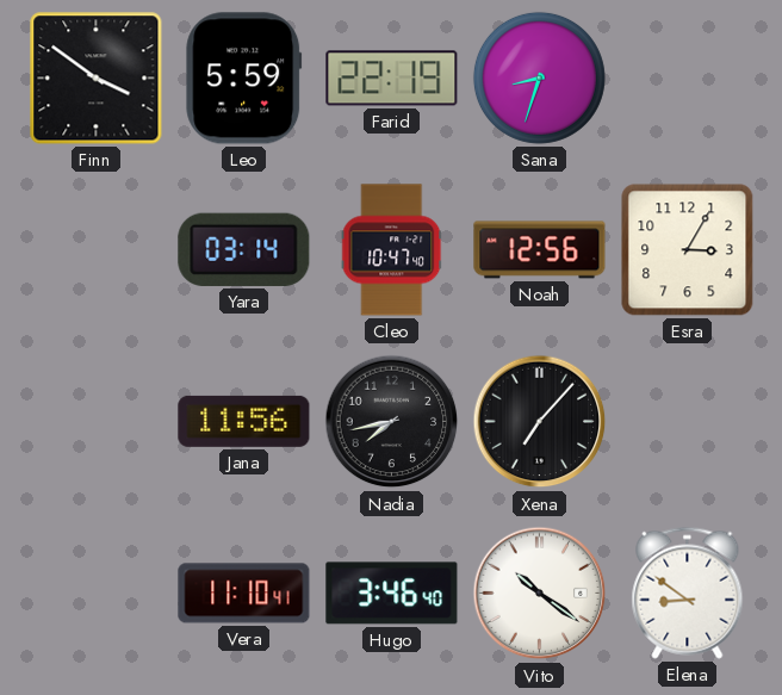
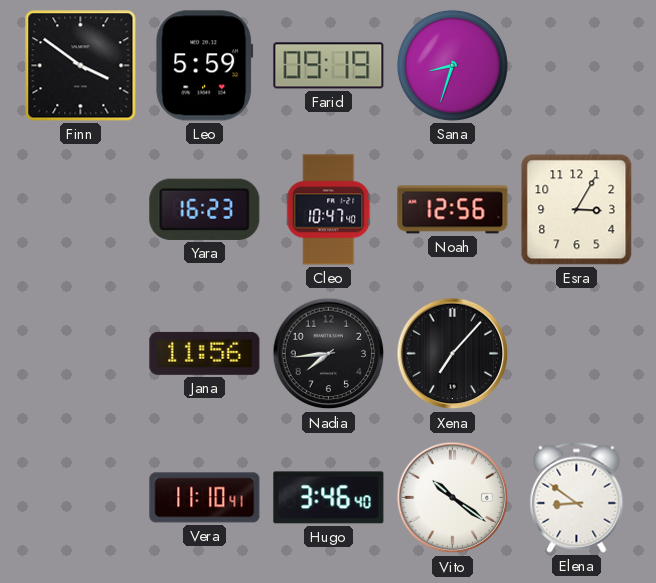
Farid: 22:19 -> 09:19 (329, 66)
Yara: 03:14 -> 16:23 (205, 209)
Nadia: 7:43 -> 7:44 (329, 354)
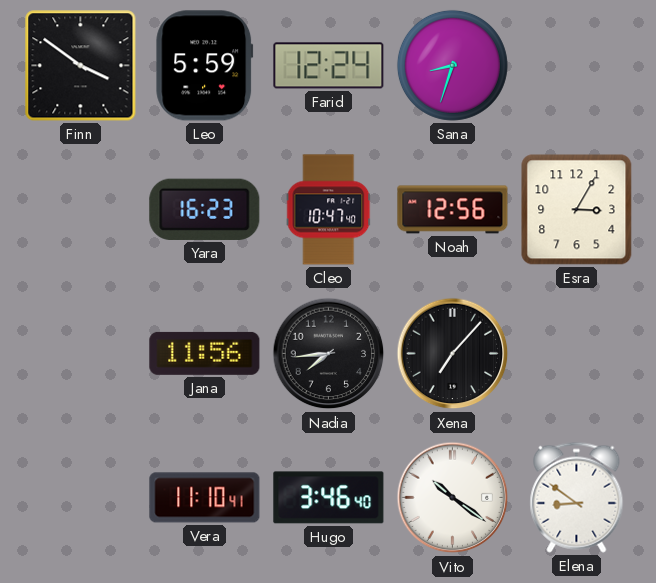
Farid: 09:19 -> 12:24 (329, 66)
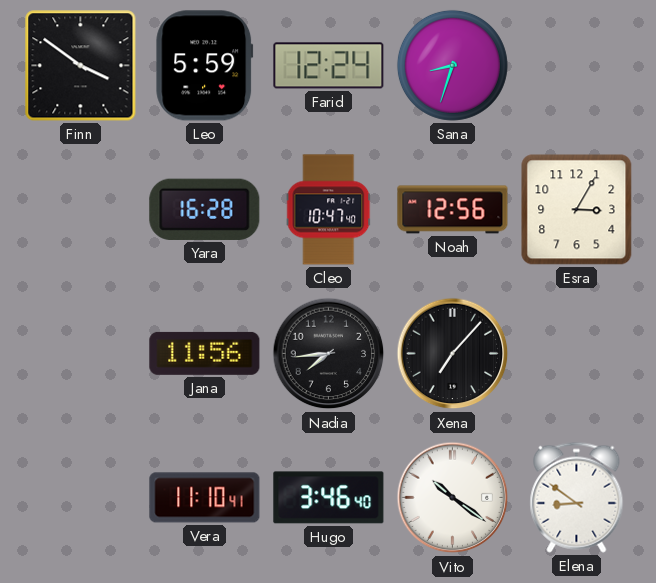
Yara: 16:23 -> 16:28 (205, 209)
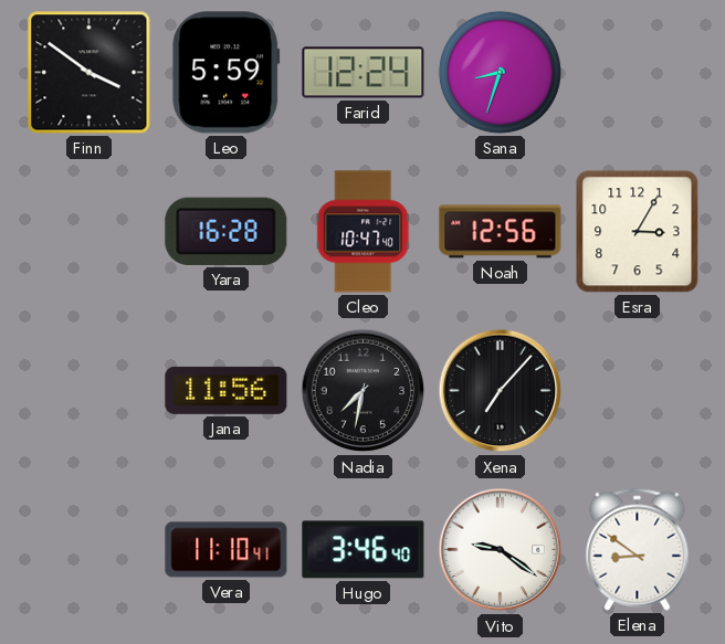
Nadia: 7:44 -> 7:32 (364, 391)
Vito: 10:21 -> 9:21 (501, 550)
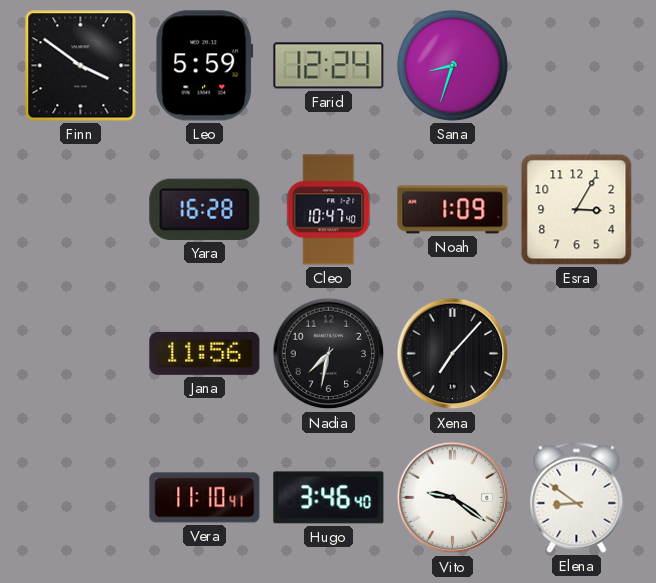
Noah: 12:56 -> 1:09 (453, 210)
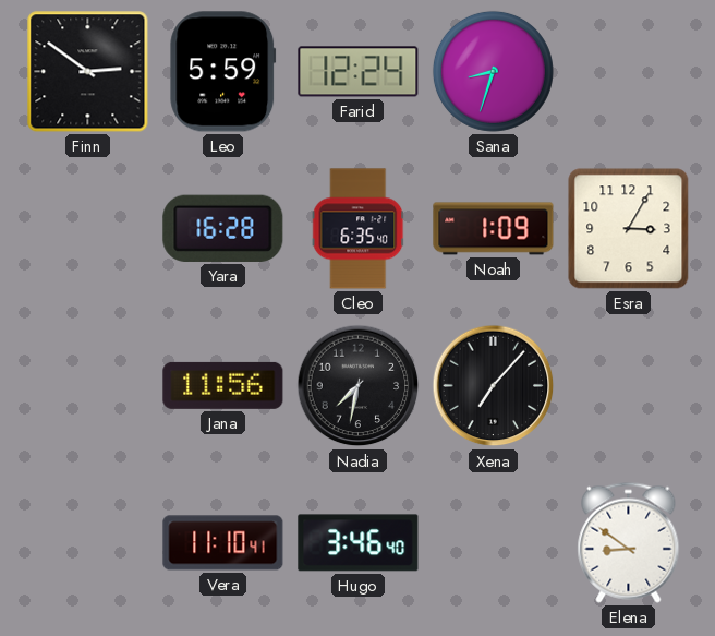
Finn: 3:51 -> 2:51 (88, 72)
Cleo: 10:47 -> 6:35 (359, 229)
Vito: 9:21 -> none (453, 498)
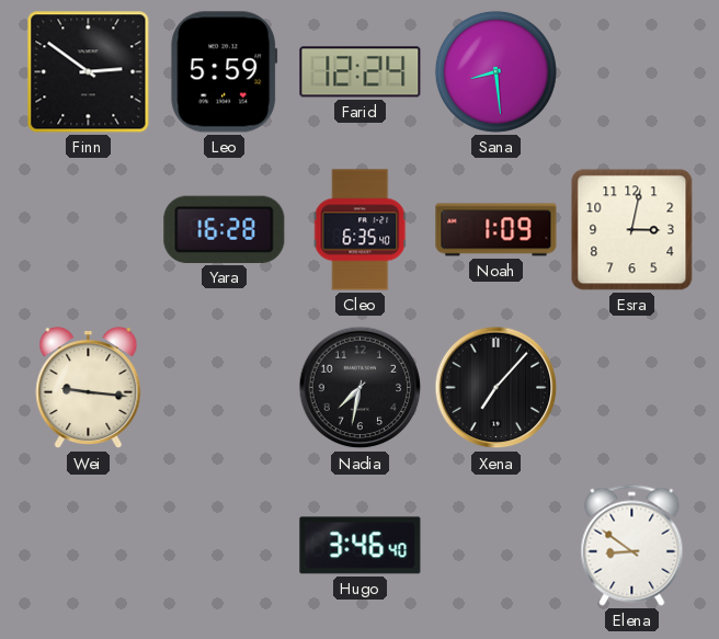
Sana: 8:33 -> 8:29 (495, 71)
Esra: 3:05 -> 3:02 (632, 230)
Wei: none -> 9:16 (89, 388)
Jana: 11:56 -> none (223, 385)
Vera: 11:10 -> none (223, 543)
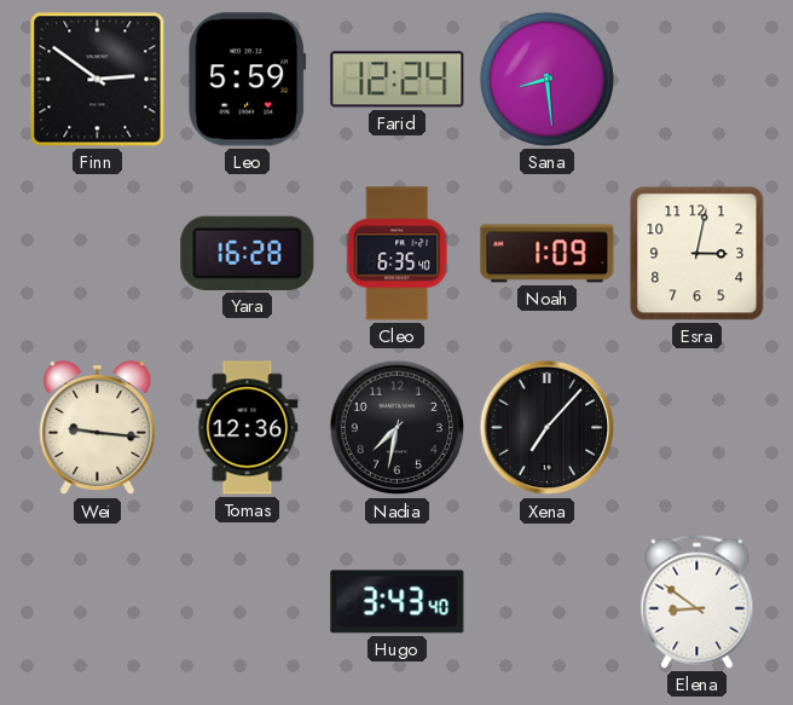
Tomas: none -> 12:36 (248, 428)
Hugo: 3:46 -> 3:43 (398, 602)
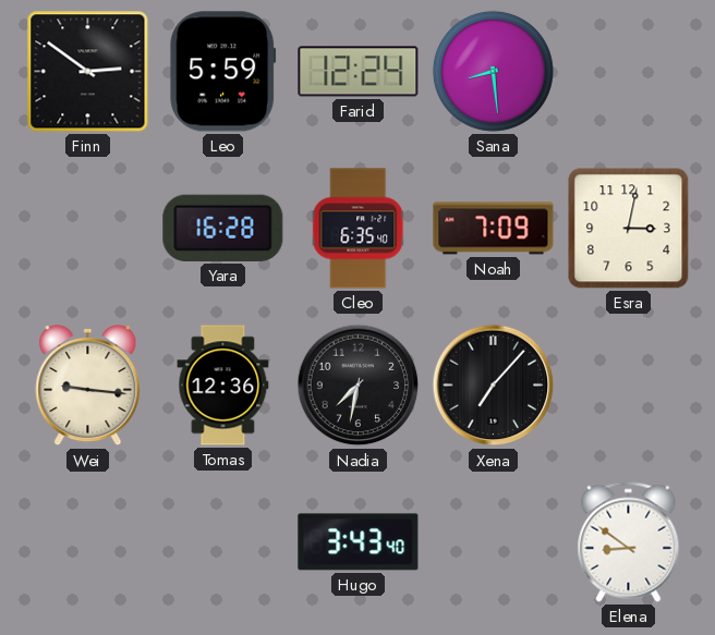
Noah: 1:09 -> 7:09 (494, 229)
